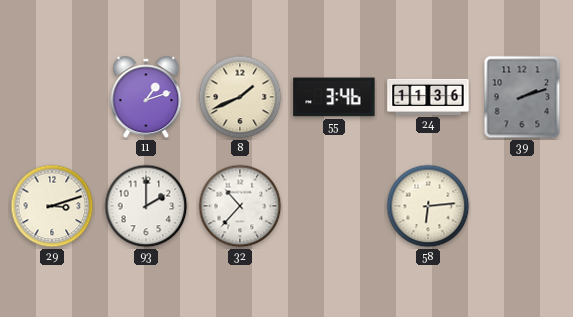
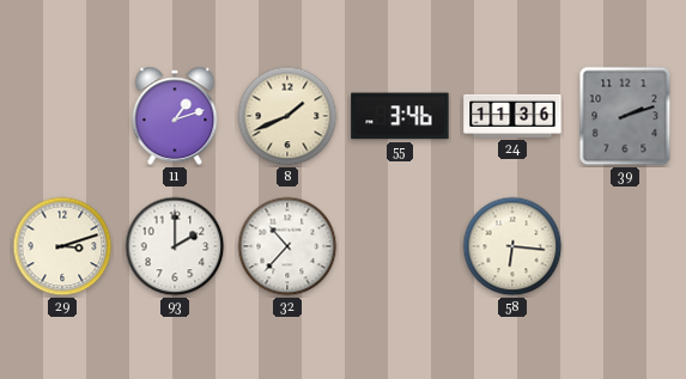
58: 6:14 -> 6:16 (512, 246)
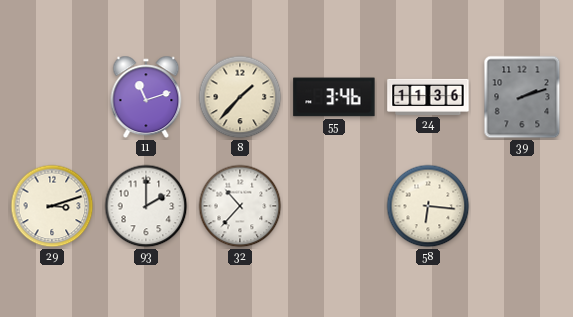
11: 1:12 -> 11:12 (146, 97)
8: 1:41 -> 1:37 (240, 97)
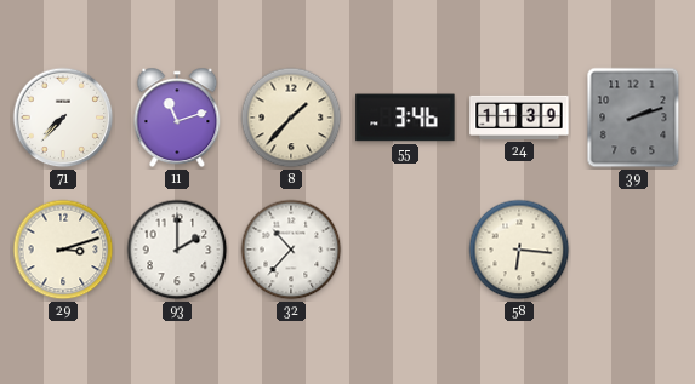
71: none -> 7:37 (63, 118)
24: 11:36 -> 11:39 (519, 118)
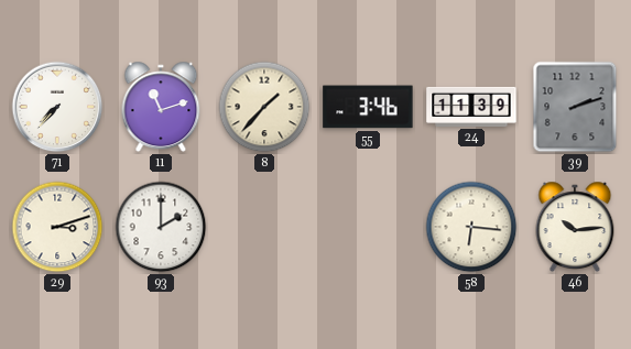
32: 10:37 -> none (291, 250)
46: none -> 10:14 (575, 227)
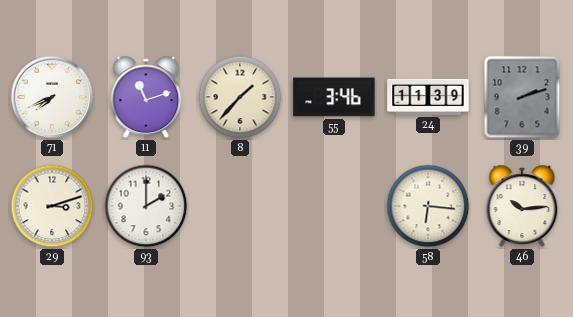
71: 7:37 -> 7:41 (52, 97)
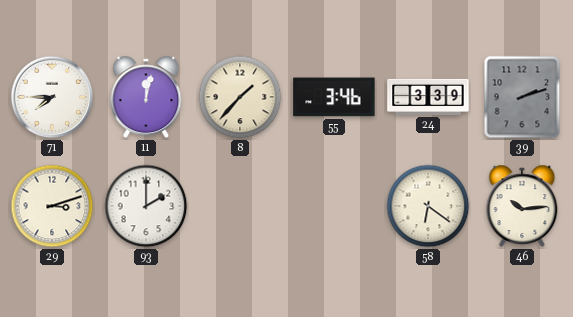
71: 7:41 -> 7:45 (52, 97)
11: 11:12 -> 12:02 (146, 97)
24: 11:39 -> 3:39 (428, 97)
58: 6:16 -> 6:21 (428, 206)
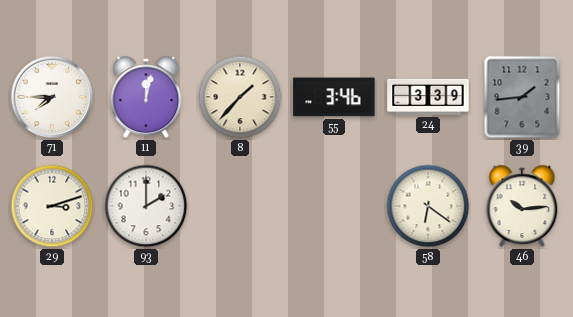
39: 2:12 -> 1:44 (522, 97)
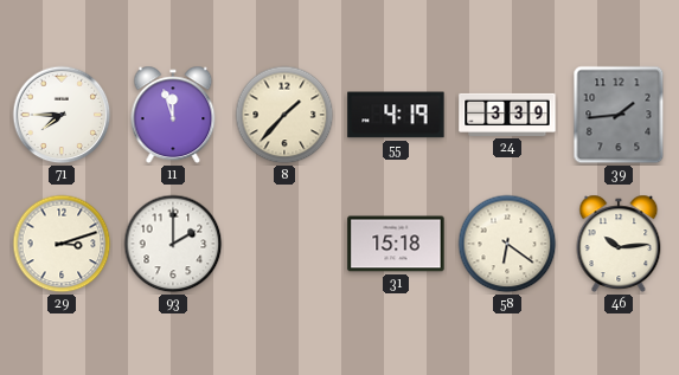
11: 12:02 -> 11:57 (173, 115)
55: 3:46 -> 4:19 (396, 115)
31: none -> 15:18 (396, 244)
